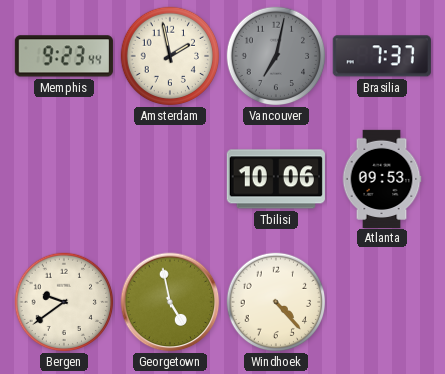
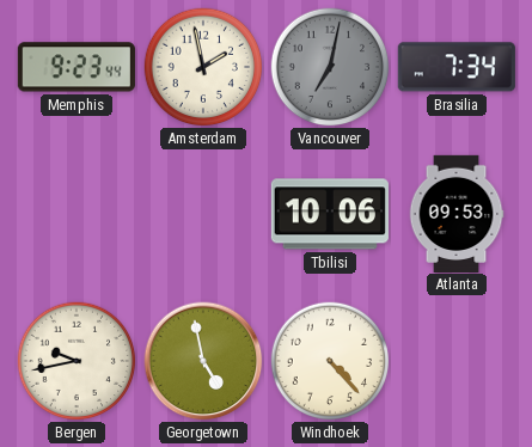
Brasilia: 7:37 -> 7:34 (457, 67)
Bergen: 9:39 -> 9:43 (77, 361)
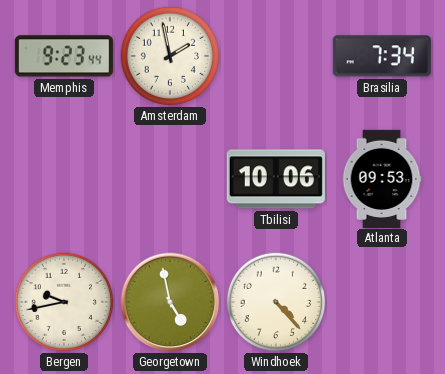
Vancouver: 7:02 -> none (330, 67)
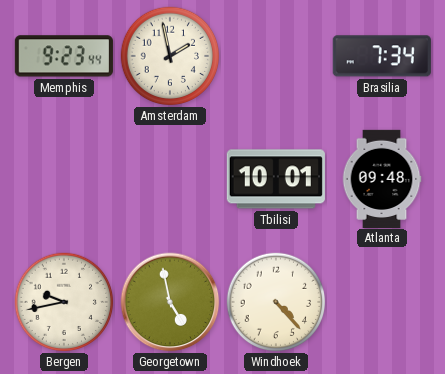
Tbilisi: 10:06 -> 10:01 (276, 179)
Atlanta: 09:53 -> 09:48 (382, 178)
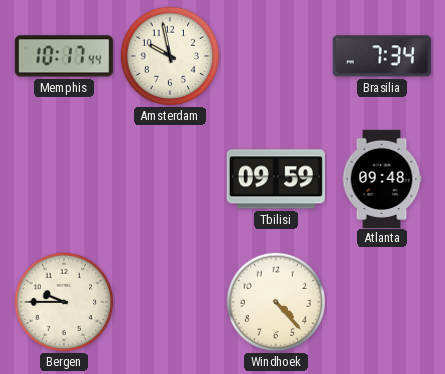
Memphis: 9:23 -> 10:17 (64, 56)
Amsterdam: 1:58 -> 9:58 (170, 56)
Tbilisi: 10:01 -> 09:59 (276, 179)
Bergen: 9:43 -> 9:45 (64, 302)
Georgetown: 4:58 -> none (170, 302)
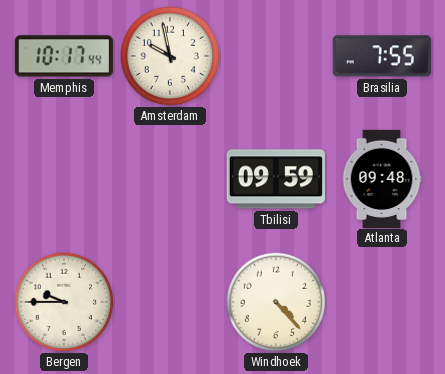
Brasilia: 7:34 -> 7:55 (382, 56)
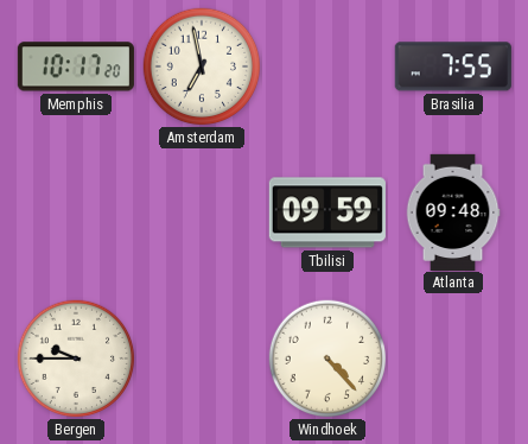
Memphis: 10:17:44 -> 10:17:20 (76, 66)
Amsterdam: 9:58 -> 6:58 (202, 66)
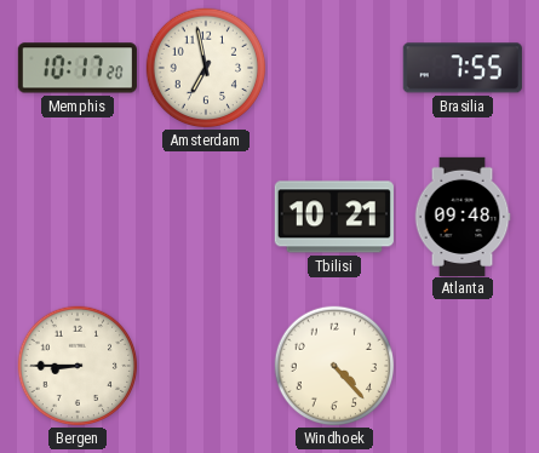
Tbilisi: 09:59 -> 10:21 (334, 217)
Bergen: 9:45 -> 8:45 (78, 366)
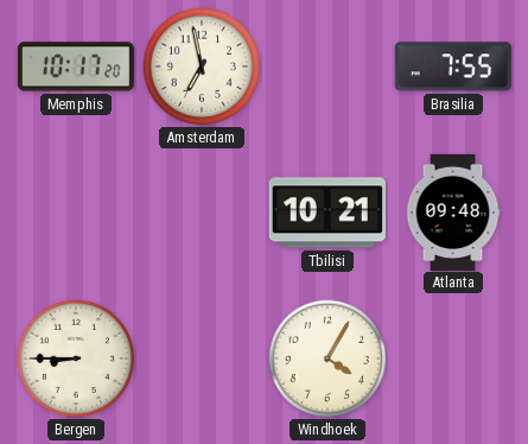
Windhoek: 4:23 -> 4:05 (327, 359)
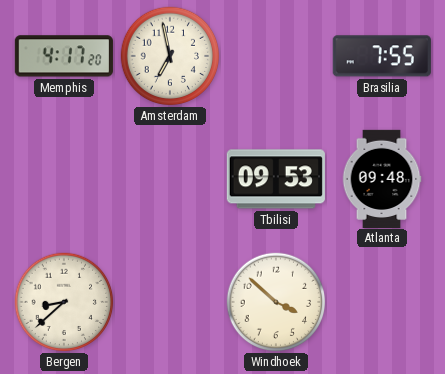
Memphis: 10:17 -> 4:17 (64, 56)
Tbilisi: 10:21 -> 09:53 (276, 179)
Bergen: 8:45 -> 8:38 (64, 302)
Windhoek: 4:05 -> 3:52 (276, 302)
